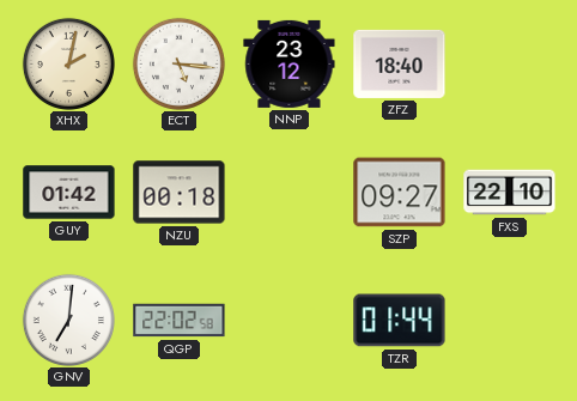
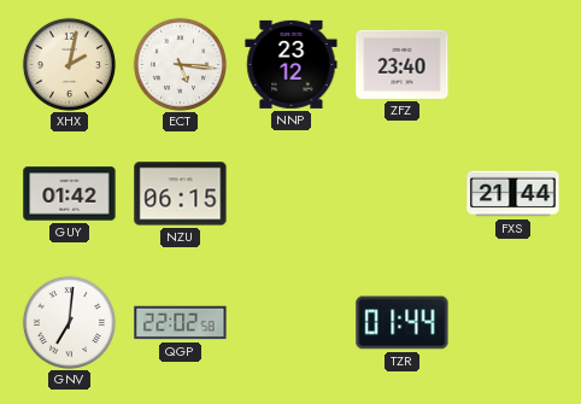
ZFZ: 18:40 -> 23:40 (403, 64)
NZU: 00:18 -> 06:15 (181, 194)
SZP: 09:27 -> none (400, 193)
FXS: 22:10 -> 21:44 (513, 194)
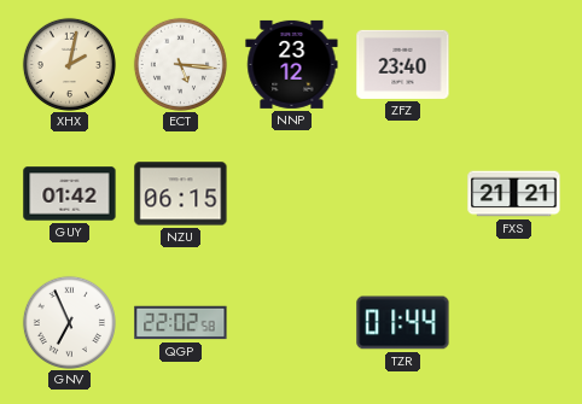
FXS: 21:44 -> 21:21 (514, 194)
GNV: 7:01 -> 6:56 (69, 322)
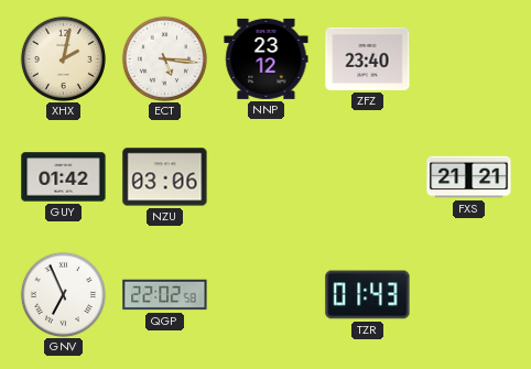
NZU: 06:15 -> 03:06 (165, 177)
TZR: 01:44 -> 01:43 (368, 295)
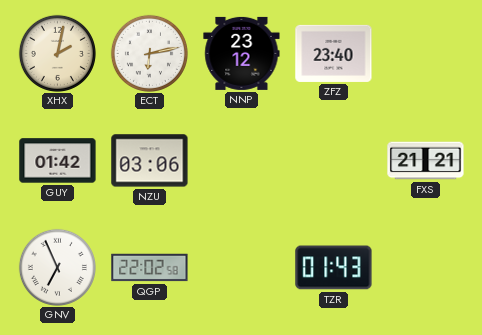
ECT: 5:16 -> 6:13 (149, 53)
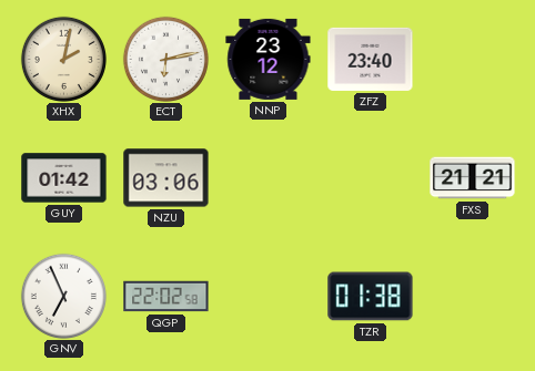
TZR: 01:43 -> 01:38 (371, 297)
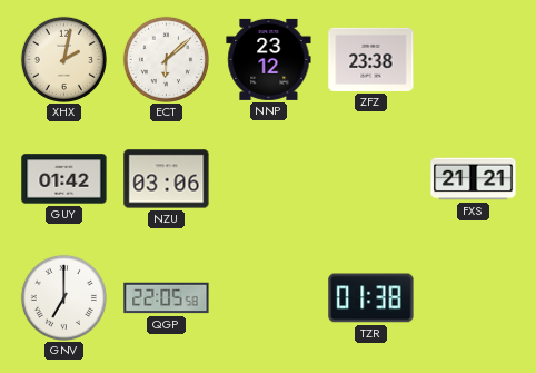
ECT: 6:13 -> 6:08 (166, 59)
ZFZ: 23:40 -> 23:38 (371, 59)
GNV: 6:56 -> 7:00 (63, 297)
QGP: 22:02 -> 22:05 (167, 298)
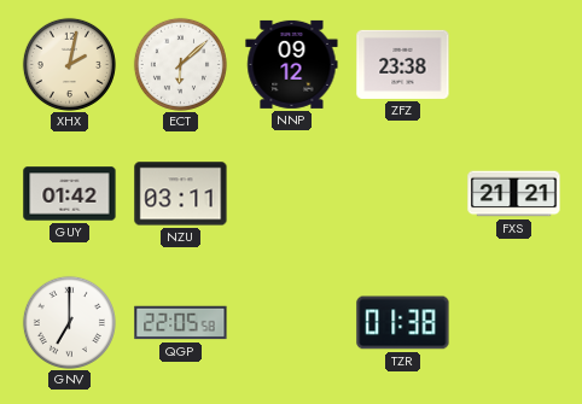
NNP: 23:12 -> 09:12 (292, 64)
NZU: 03:06 -> 03:11 (181, 194)
